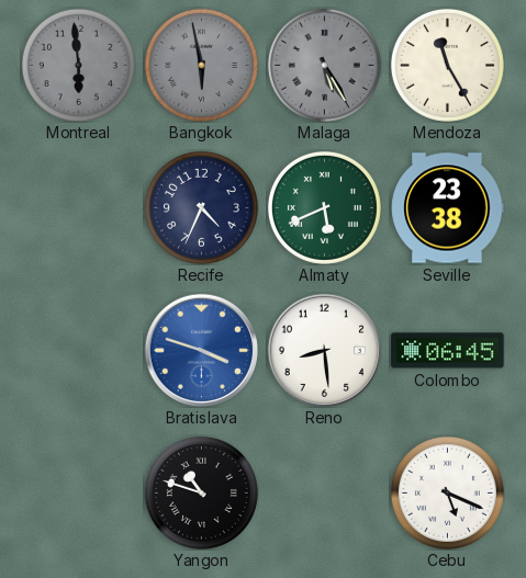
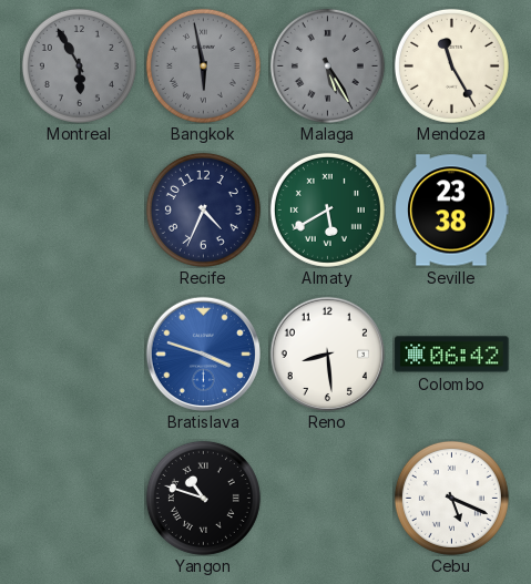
Montreal: 5:59 -> 5:55 (79, 65)
Almaty: 5:41 -> 5:40 (327, 209)
Colombo: 06:45 -> 06:42 (452, 355)
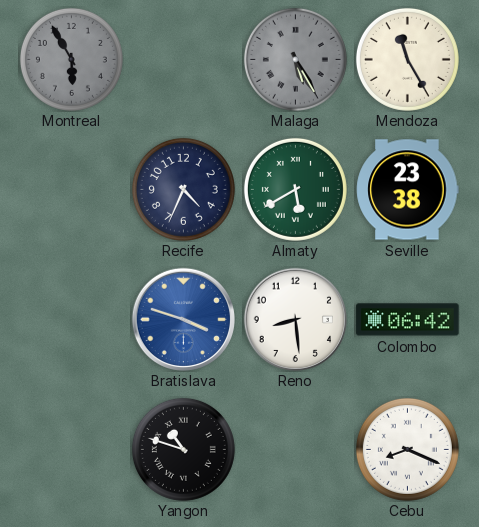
Bangkok: 5:58 -> none (203, 65)
Cebu: 5:19 -> 8:19 (407, 449)
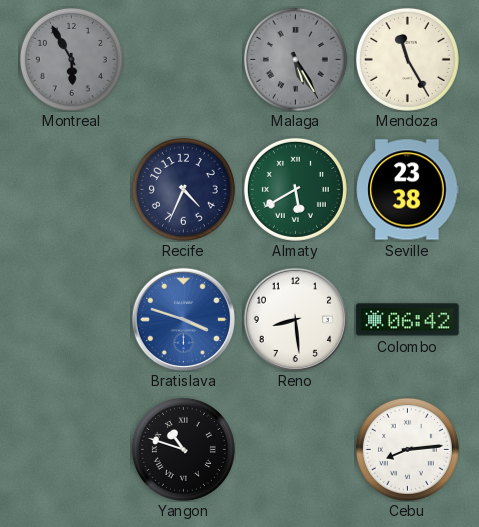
Cebu: 8:19 -> 8:14 (407, 449)
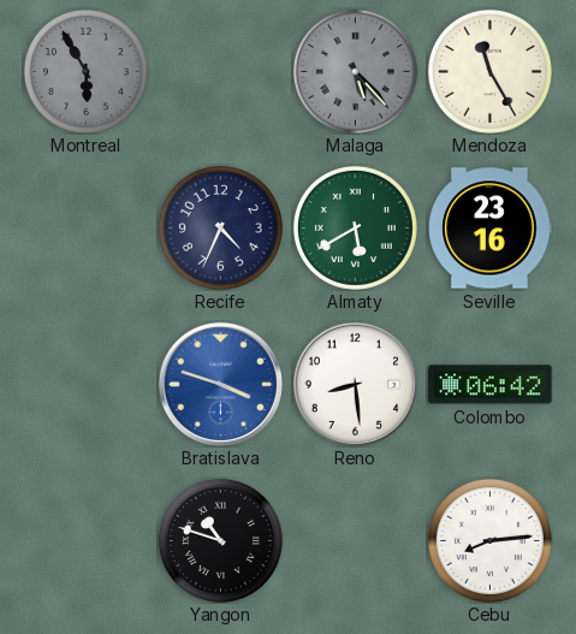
Malaga: 5:25 -> 5:23 (355, 71)
Seville: 23:38 -> 23:16 (491, 229)
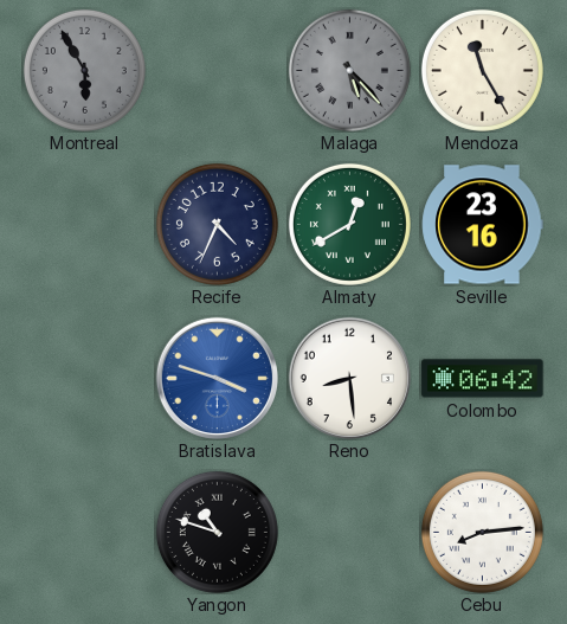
Almaty: 5:40 -> 12:40 (349, 224)
